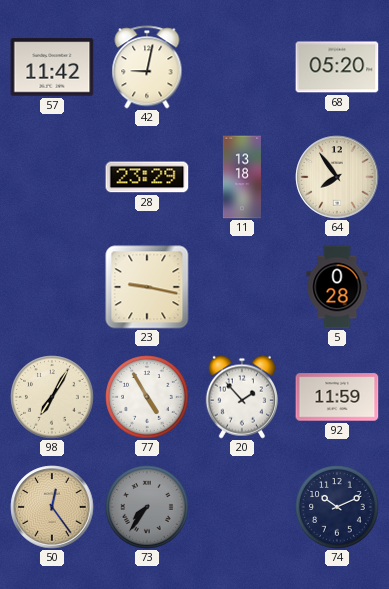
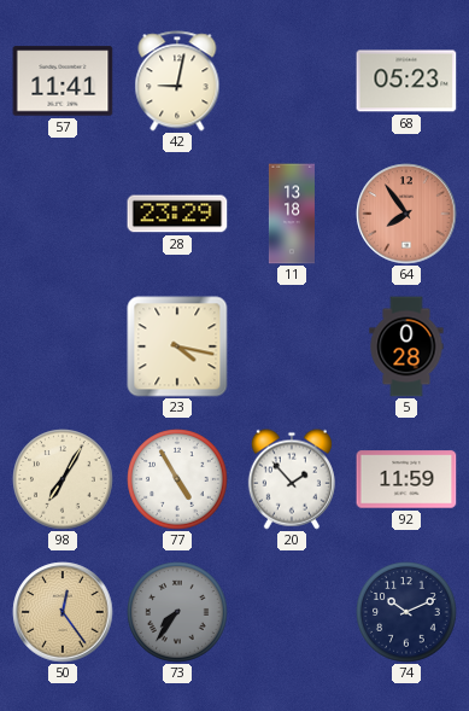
57: 11:42 -> 11:41 (63, 81)
68: 05:20 -> 05:23 (406, 81)
64 dial: cream -> salmon (406, 214)
23: 9:17 -> 4:17 (177, 346)
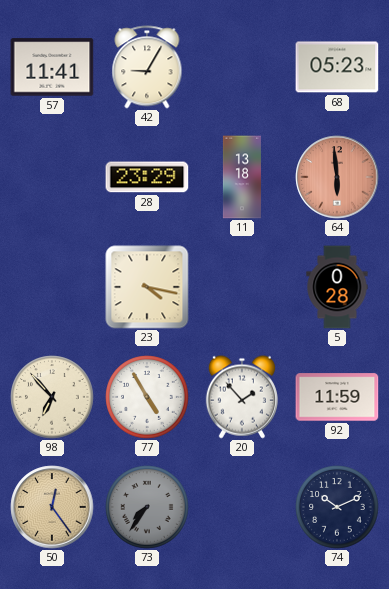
42: 9:02 -> 9:05 (147, 67)
64: 7:54 -> 5:59 (337, 177)
98: 7:05 -> 6:53 (52, 397)
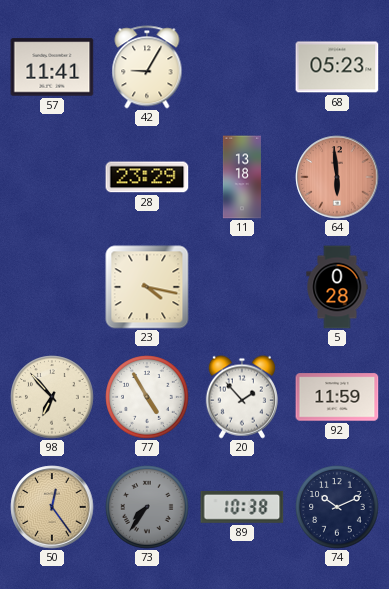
89: none -> 10:38 (242, 507)
